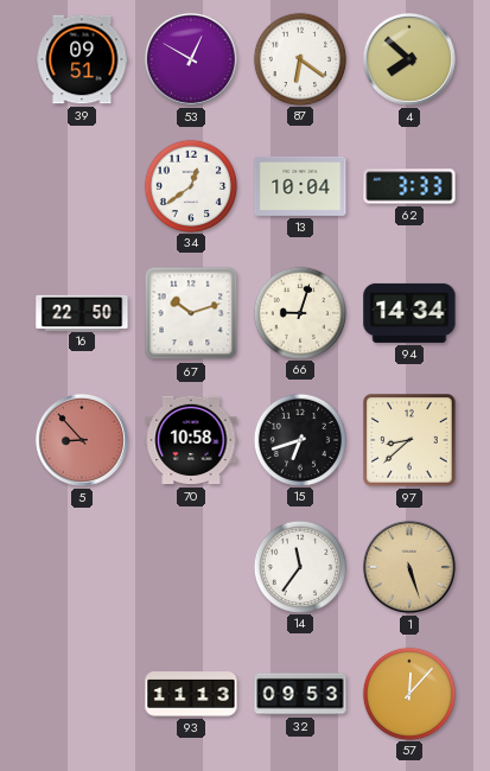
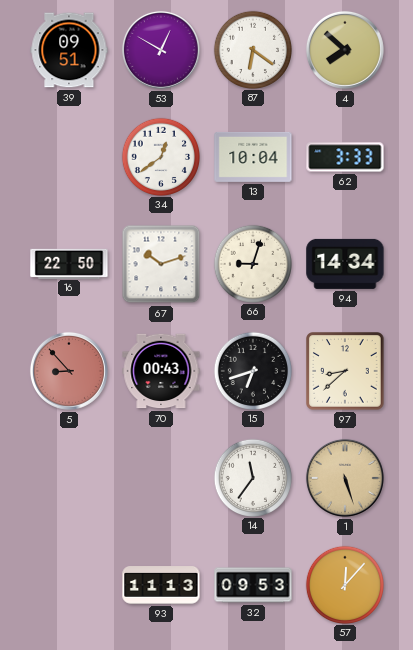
70: 10:58 -> 00:43 (161, 371)
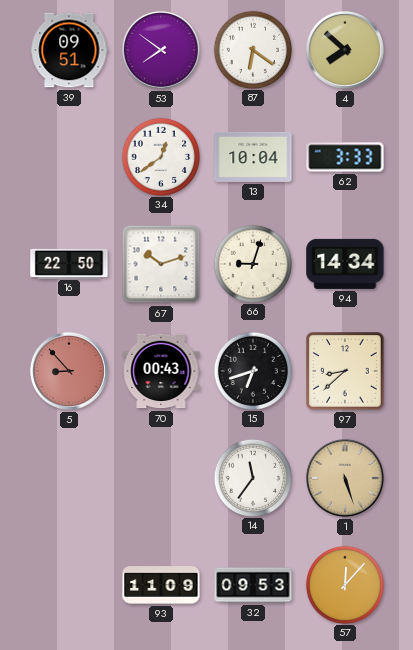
53: 12:50 -> 7:51 (161, 50)
93: 11:13 -> 11:09 (161, 585)
